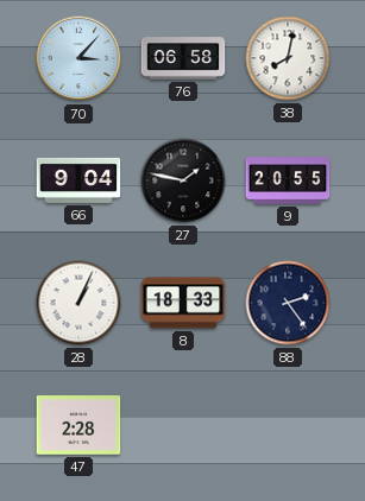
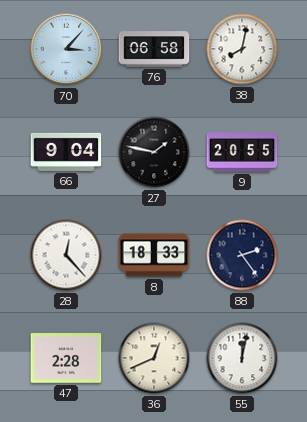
28: 1:04 -> 12:23 (66, 255)
36: none -> 12:41 (154, 358)
55: none -> 12:02 (242, 358)
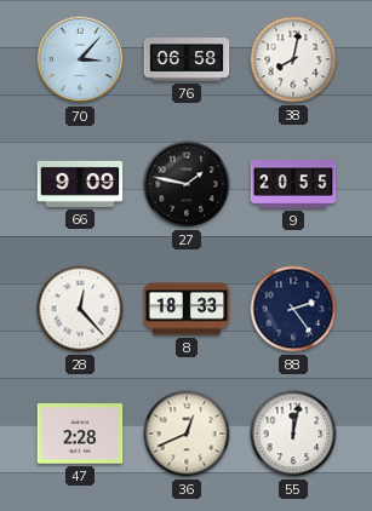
66: 9:04 -> 9:09 (80, 184)
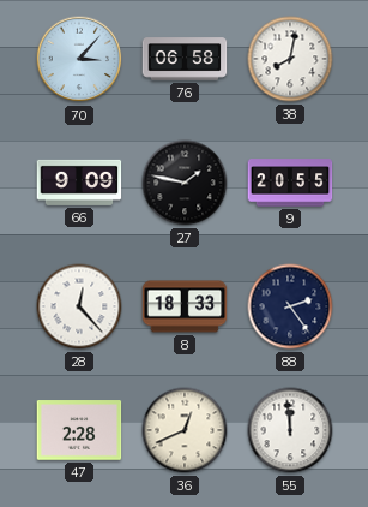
55: 12:02 -> 11:59 (290, 430)
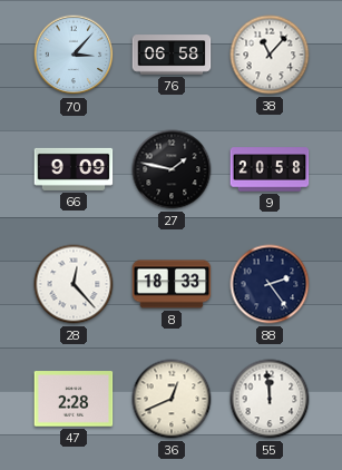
38: 8:02 -> 11:07 (270, 55)
9: 20:55 -> 20:58 (270, 169)
